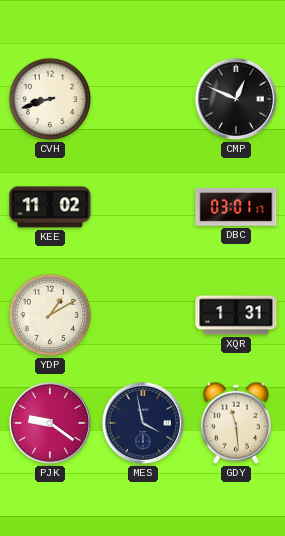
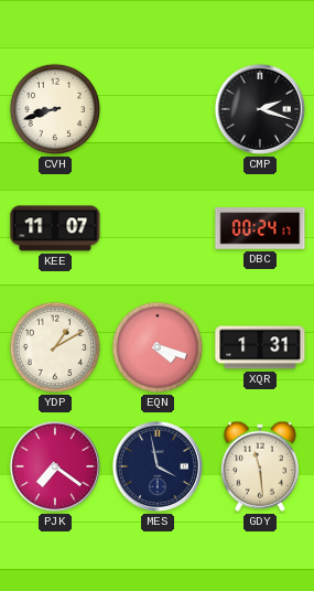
CMP: 12:49 -> 2:18 (260, 109)
KEE: 11:02 -> 11:07 (55, 228)
DBC: 03:01 -> 00:24 (260, 228)
EQN: none -> 4:18 (158, 347)
PJK: 9:21 -> 7:21 (55, 466)
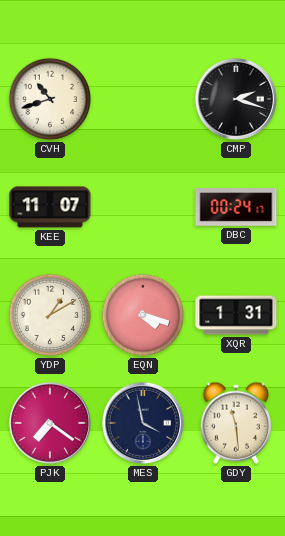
CVH: 8:42 -> 10:42 (50, 99)
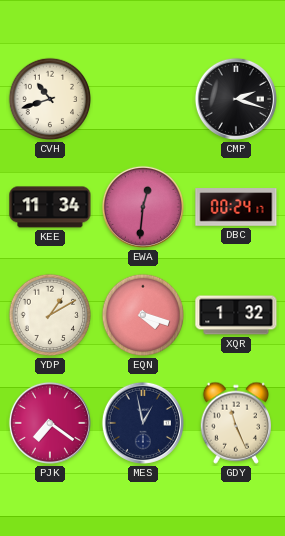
KEE: 11:07 -> 11:34 (50, 207)
EWA: none -> 12:31 (143, 207)
XQR: 1:31 -> 1:32 (236, 315)
MES: 3:58 -> 12:58 (143, 423)
GDY: 11:29 -> 11:26 (235, 423)
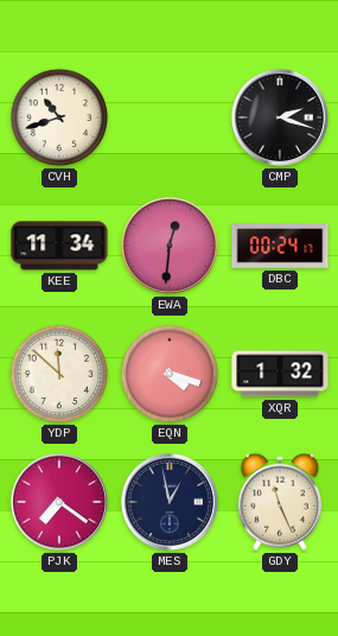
YDP: 1:10 -> 11:52 (59, 374)
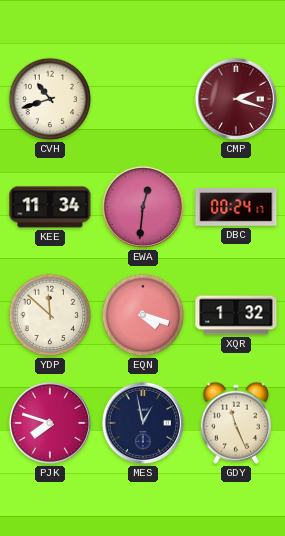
CMP dial: black -> burgundy (236, 99)
PJK: 7:21 -> 7:48 (50, 423)
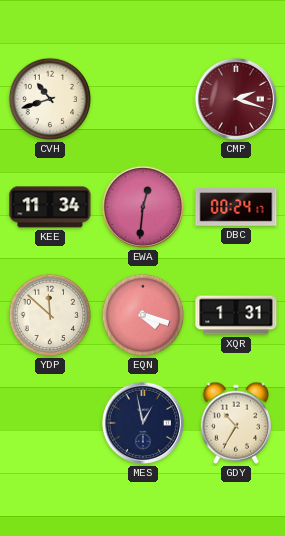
XQR: 1:32 -> 1:31 (236, 315)
PJK: 7:48 -> none (50, 423)
GDY: 11:26 -> 10:35 (235, 423)
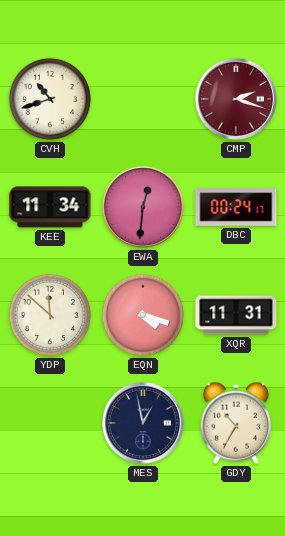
XQR: 1:31 -> 11:31 (236, 315)
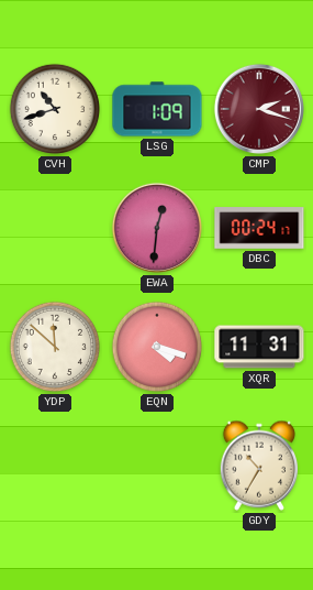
LSG: none -> 1:09 (157, 109)
KEE: 11:34 -> none (50, 207)
MES: 12:58 -> none (143, 423)
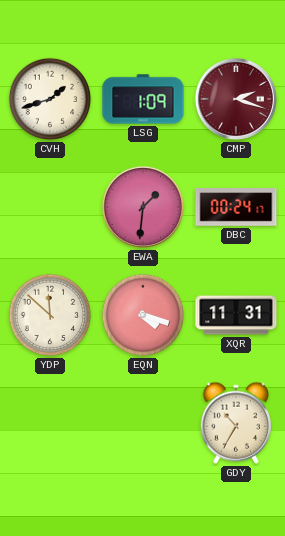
CVH: 10:42 -> 1:42 (50, 99)
EWA: 12:31 -> 1:31 (143, 207)
